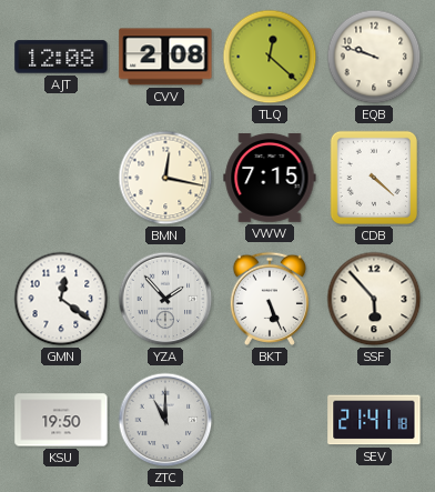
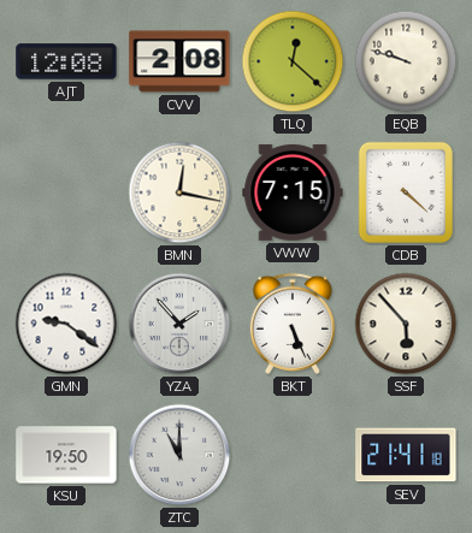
GMN: 12:21 -> 9:21 (66, 324)
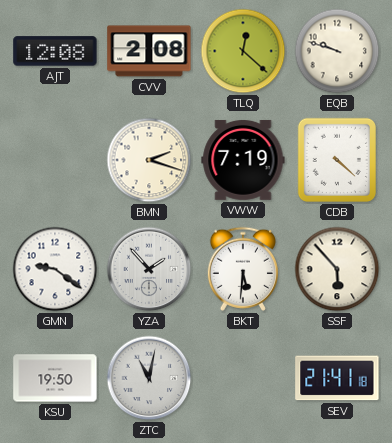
BMN: 12:17 -> 2:18 (149, 160)
VWW: 7:15 -> 7:19 (243, 160)
BKT: 5:26 -> 5:31 (243, 269)
ZTC: 11:00 -> 11:02 (149, 378)
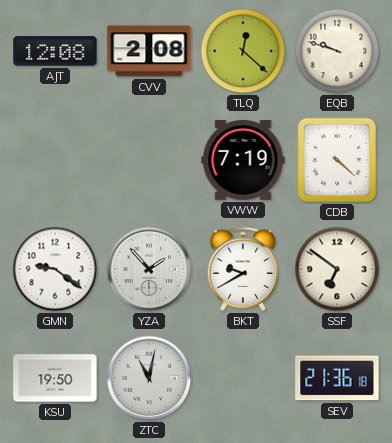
BMN: 2:18 -> none (149, 160)
BKT: 5:31 -> 9:40 (243, 269)
SSF: 5:53 -> 6:51 (337, 269)
SEV: 21:41 -> 21:36 (337, 378)
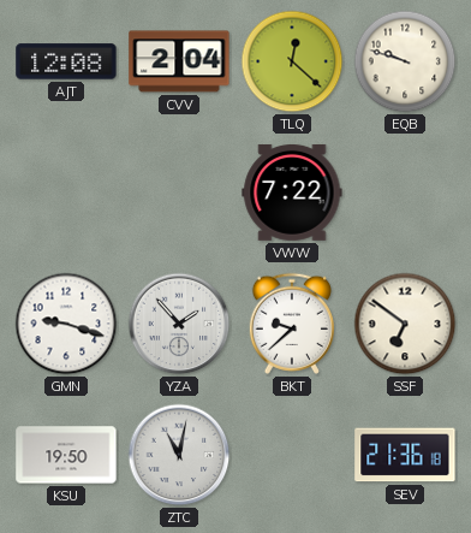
CVV: 2:08 -> 2:04 (179, 61)
VWW: 7:19 -> 7:22 (292, 193)
CDB: 4:22 -> none (337, 160)
GMN: 9:21 -> 9:18 (66, 324)
BKT: 9:40 -> 9:38 (292, 324)
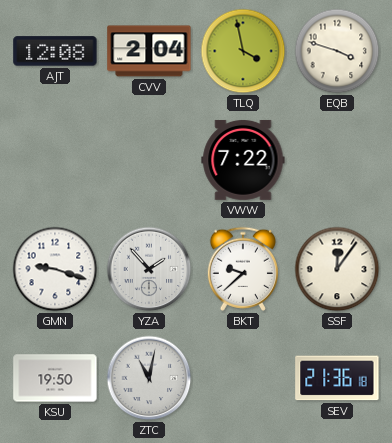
TLQ: 12:22 -> 3:58 (243, 51)
EQB: 9:48 -> 3:48 (337, 51)
SSF: 6:51 -> 12:06 (337, 269)
